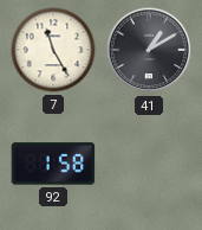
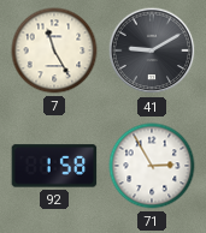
41: 1:10 -> 9:10 (152, 50)
71: none -> 2:55 (152, 166)
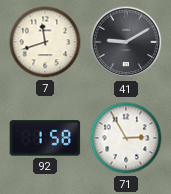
7: 11:25 -> 11:42 (45, 42)
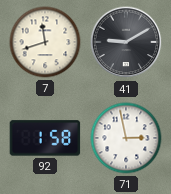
71: 2:55 -> 2:58 (126, 138)
